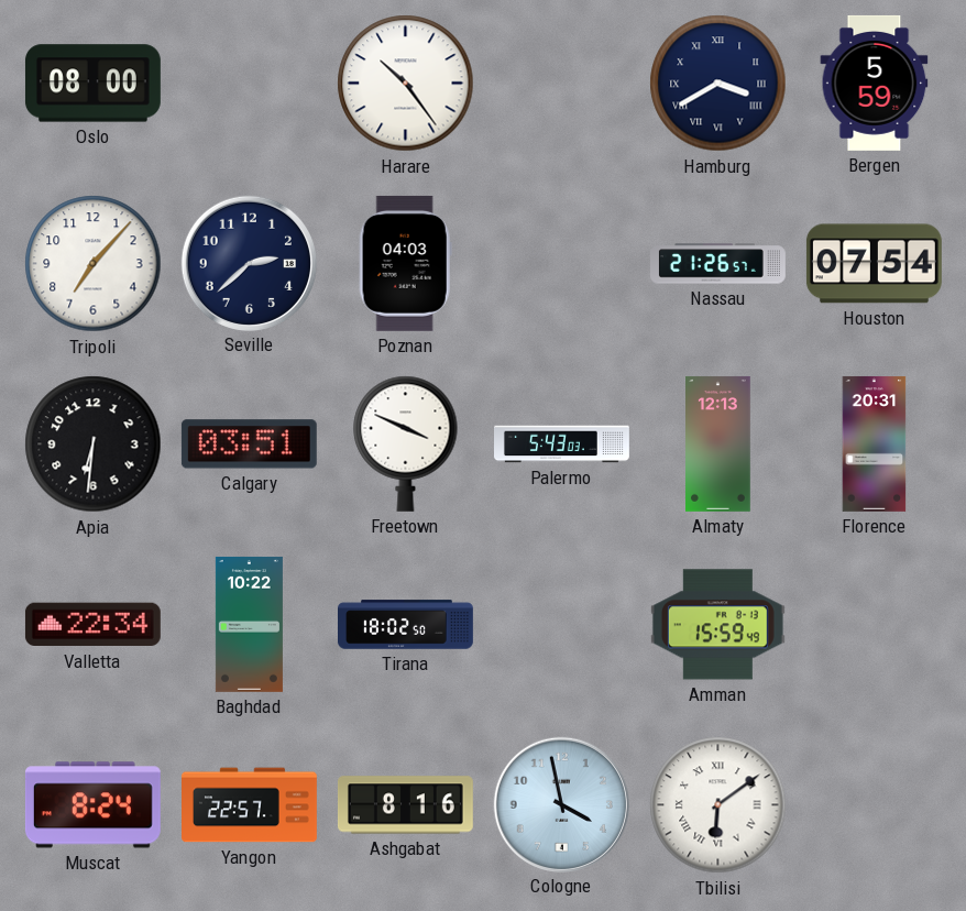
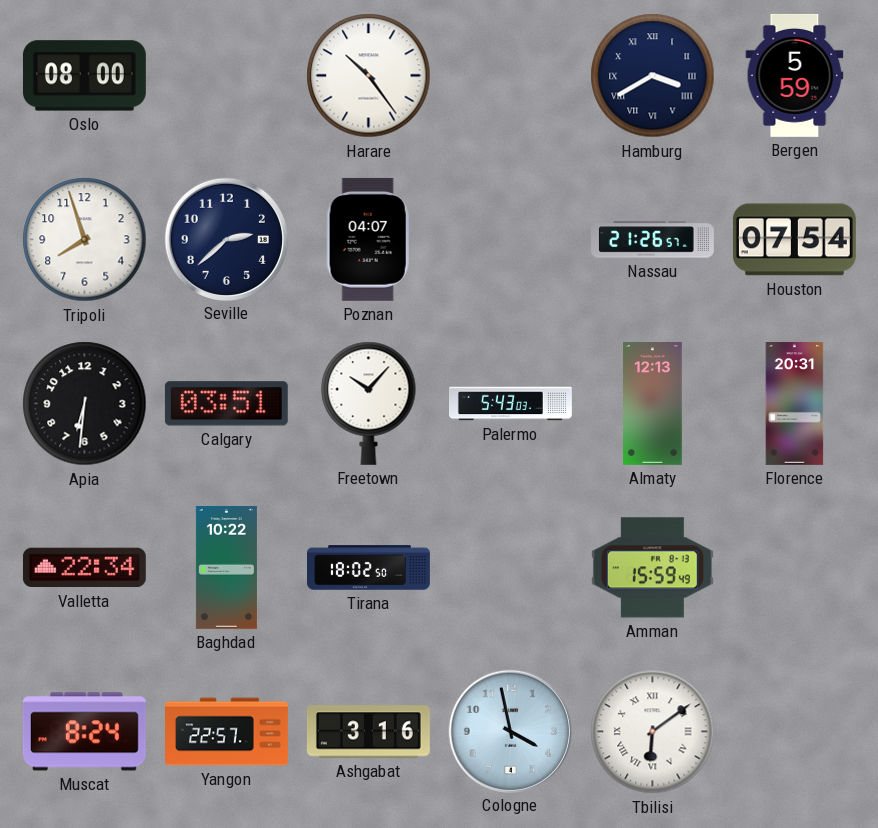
Tripoli: 7:07 -> 7:57 (85, 240)
Poznan: 04:03 -> 04:07 (368, 239)
Freetown: 3:49 -> 10:07 (369, 403)
Ashgabat: 8:16 -> 3:16 (368, 732)
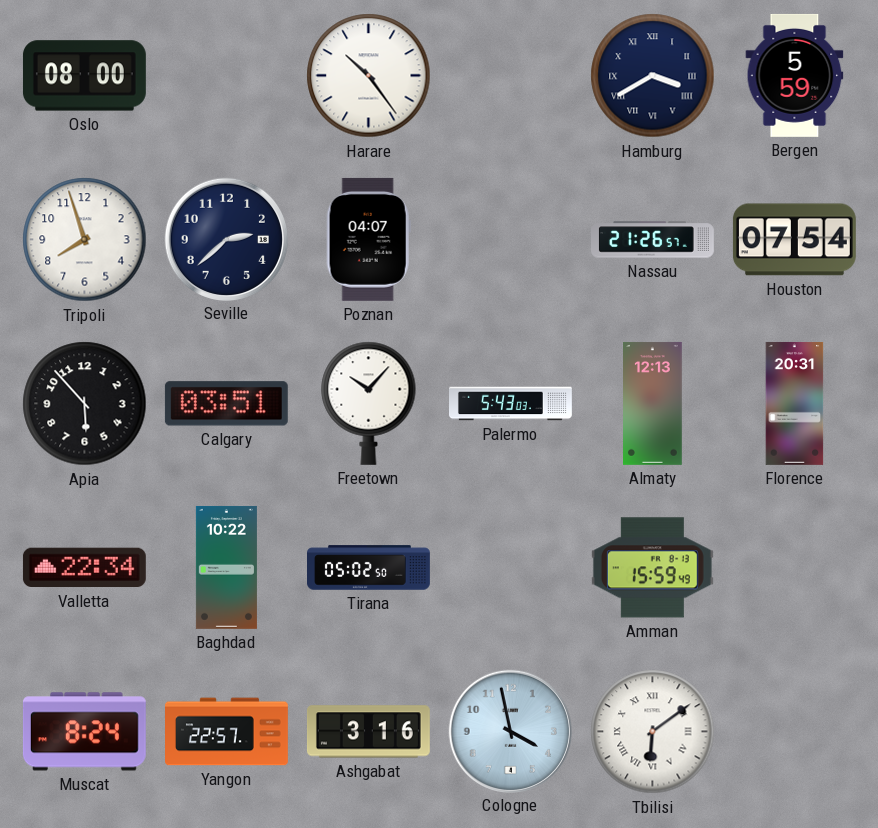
Apia: 6:31 -> 5:53 (85, 404)
Tirana: 18:02 -> 05:02 (369, 568)
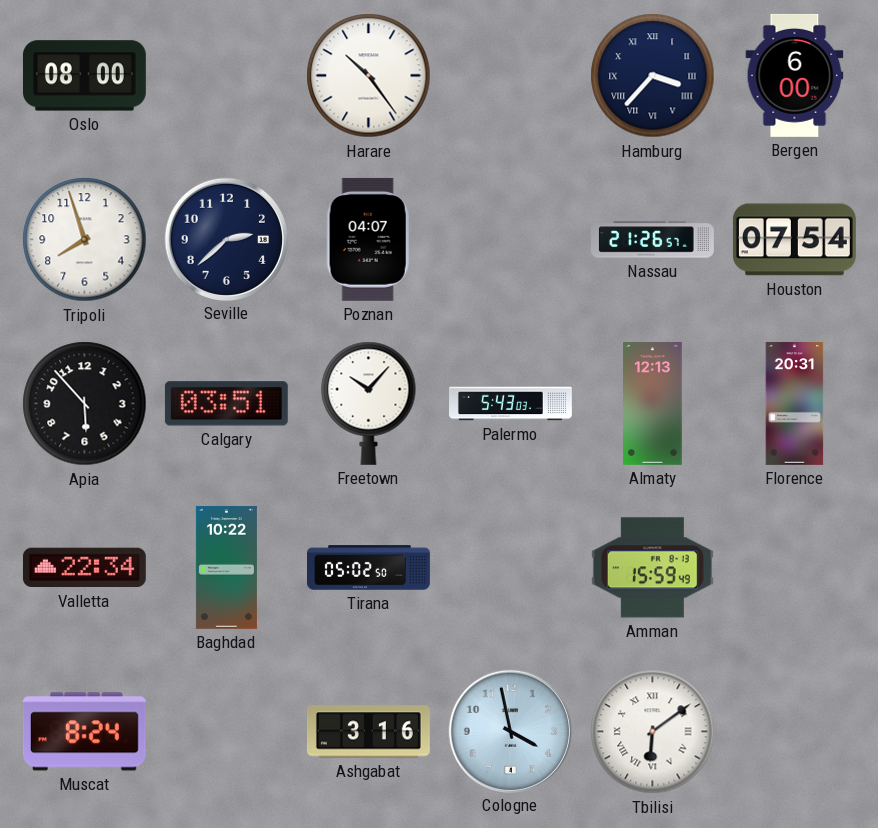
Hamburg: 3:40 -> 3:37 (653, 76)
Bergen: 5:59 -> 6:00 (795, 75)
Yangon: 22:57 -> none (227, 732)
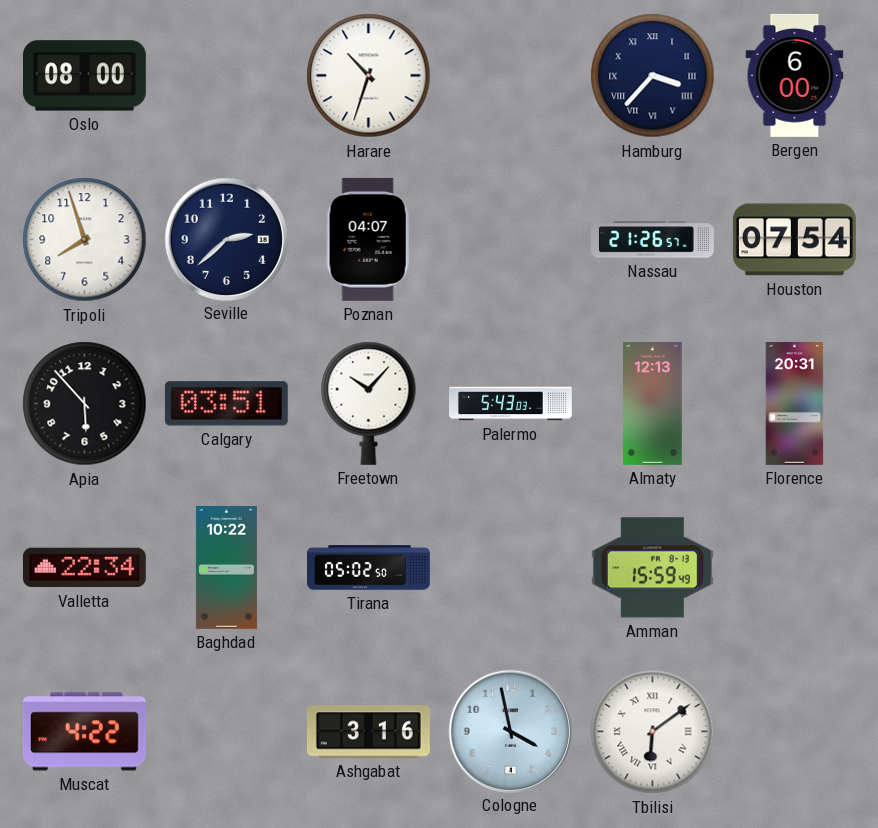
Harare: 10:24 -> 10:33 (369, 76)
Muscat: 8:24 -> 4:22 (84, 732)
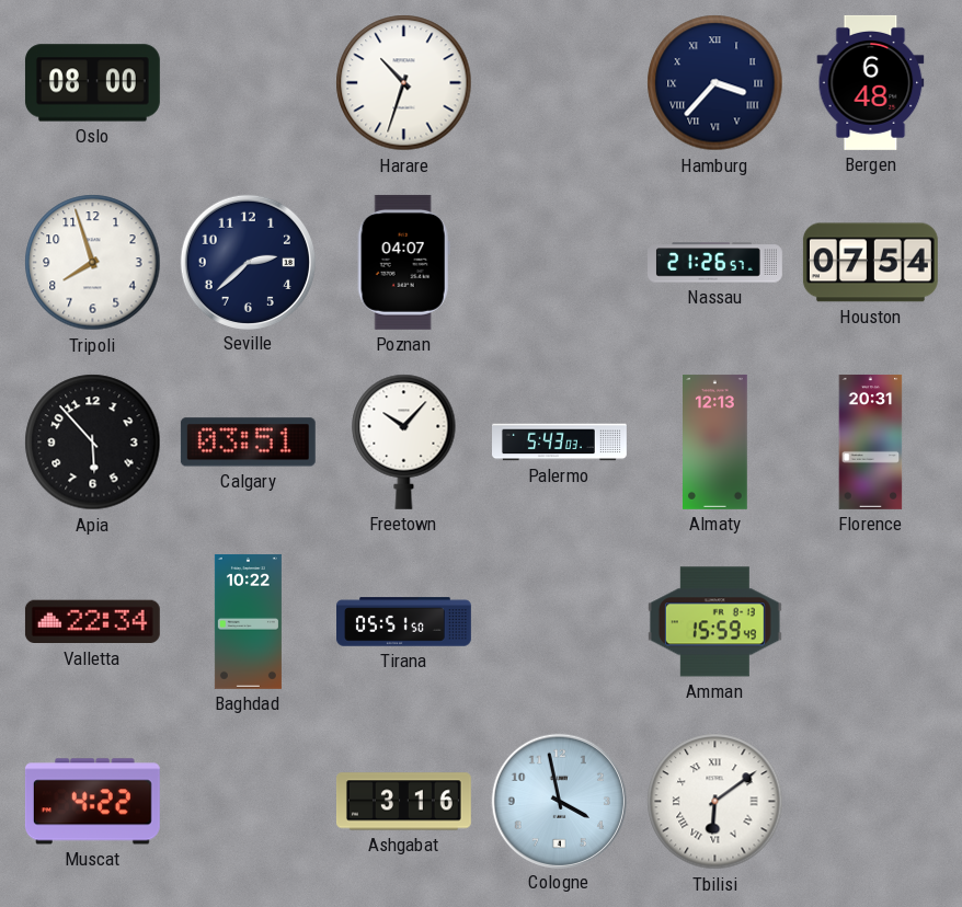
Bergen: 6:00 -> 6:48 (871, 82)
Tirana: 05:02 -> 05:51 (404, 622)
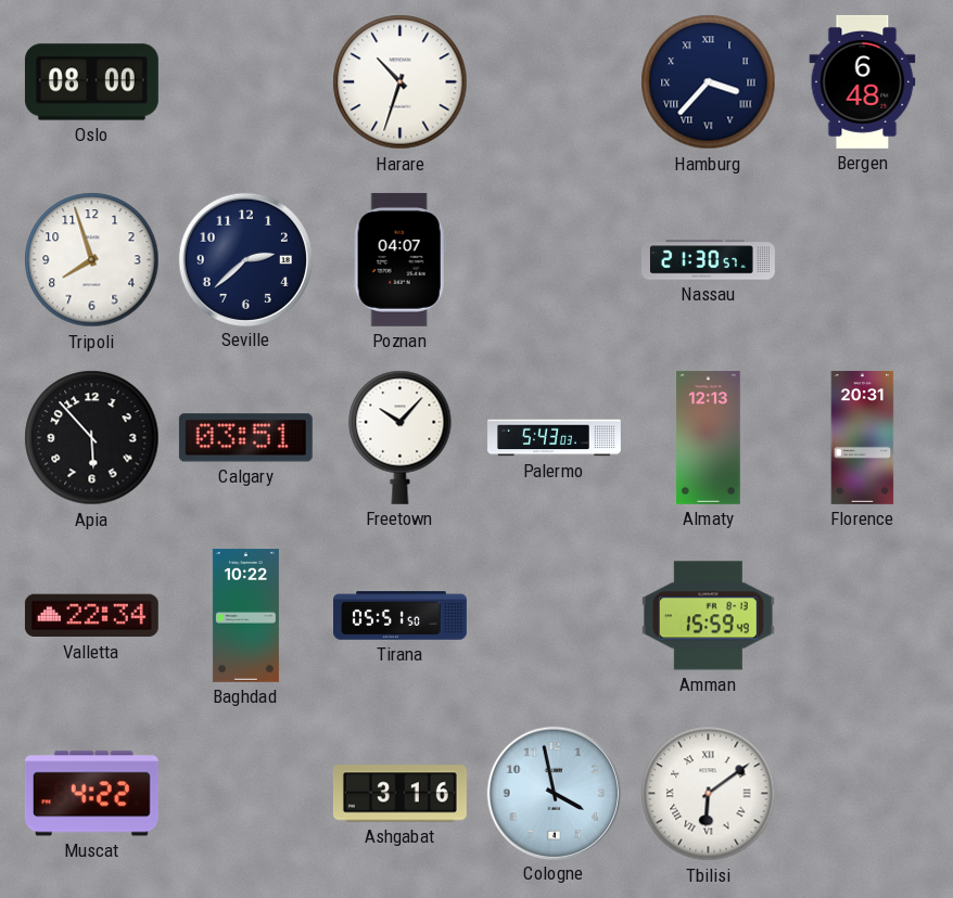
Nassau: 21:26 -> 21:30 (709, 260)
Houston: 07:54 -> none (870, 263)
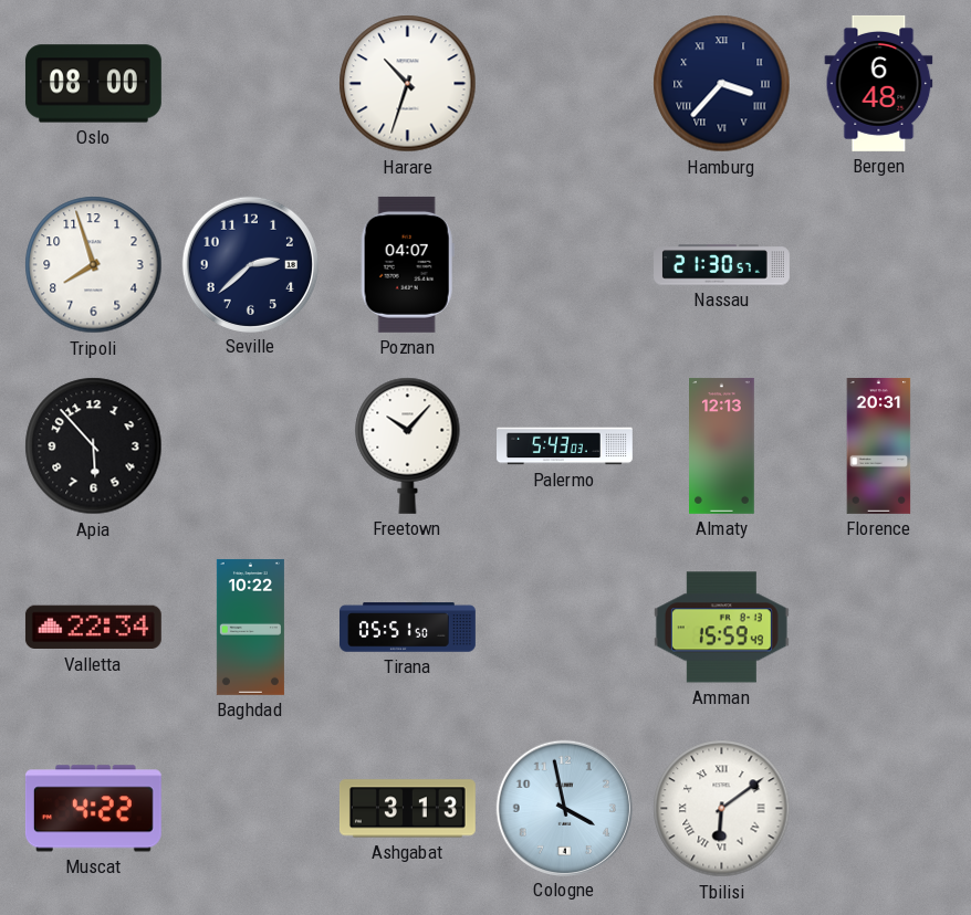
Calgary: 03:51 -> none (245, 438)
Ashgabat: 3:16 -> 3:13 (407, 809)
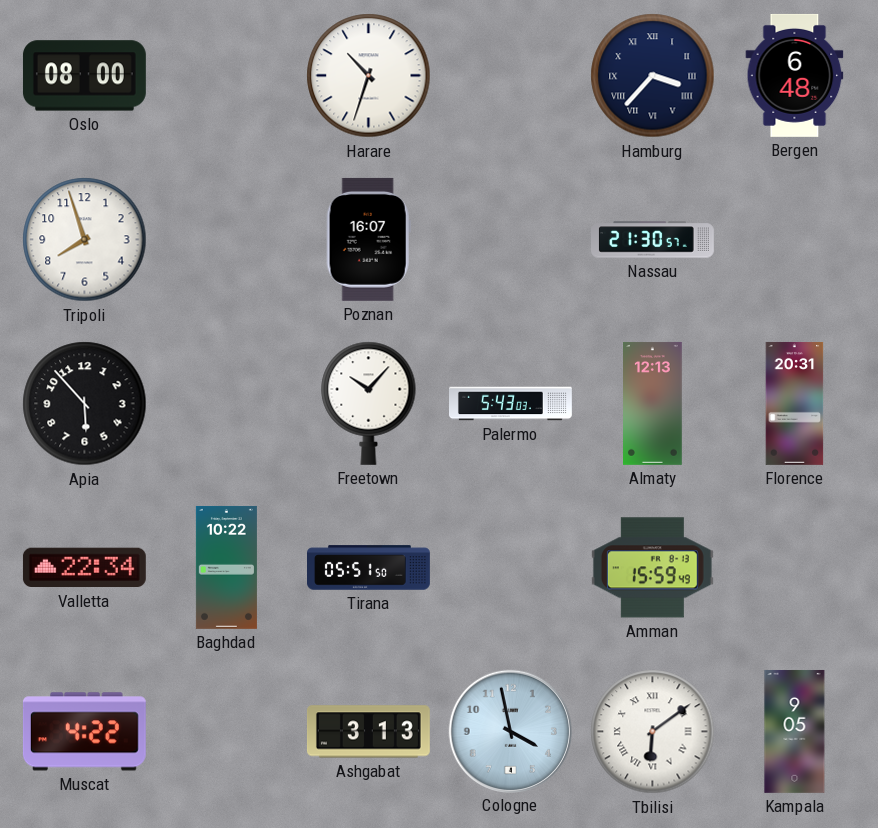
Seville: 2:38 -> none (250, 264)
Poznan: 04:07 -> 16:07 (368, 239)
Kampala: none -> 9:05 (795, 731)
